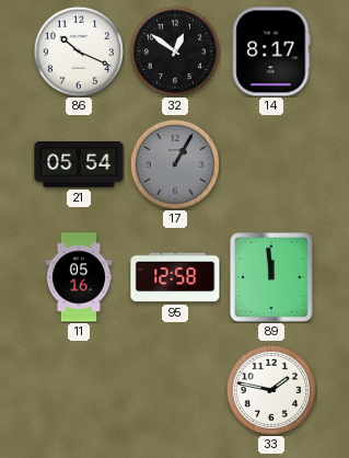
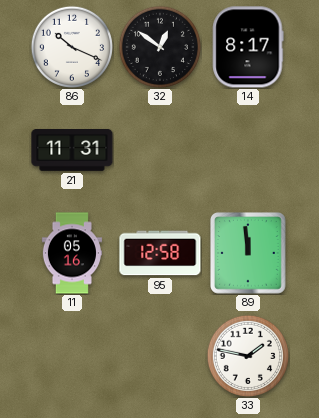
21: 05:54 -> 11:31 (72, 151)
17: 1:05 -> none (175, 164)
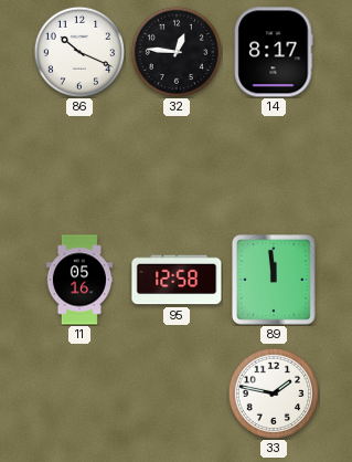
32: 12:51 -> 12:46 (177, 52)
21: 11:31 -> none (72, 151)
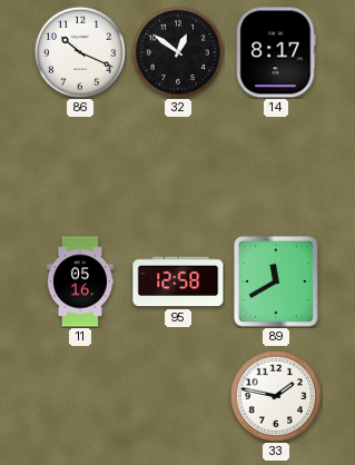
32: 12:46 -> 12:51 (178, 52)
89: 11:59 -> 11:40 (277, 283)
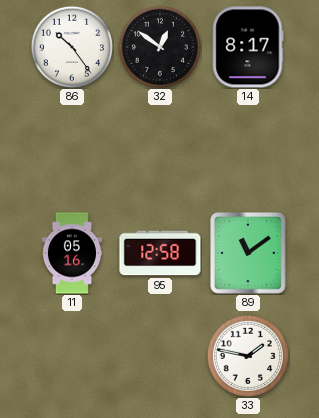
86: 10:19 -> 10:24 (72, 47)
89: 11:40 -> 11:09 (249, 254)
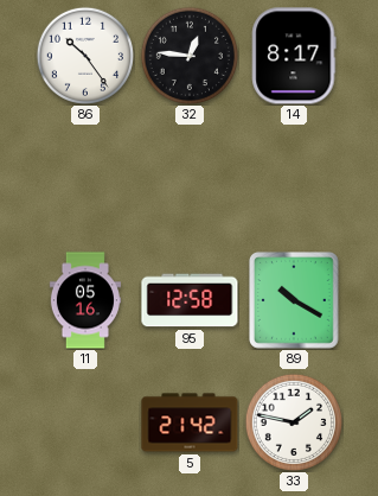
32: 12:51 -> 12:46 (190, 56)
89: 11:09 -> 10:20 (295, 301)
5: none -> 21:42 (190, 422)
